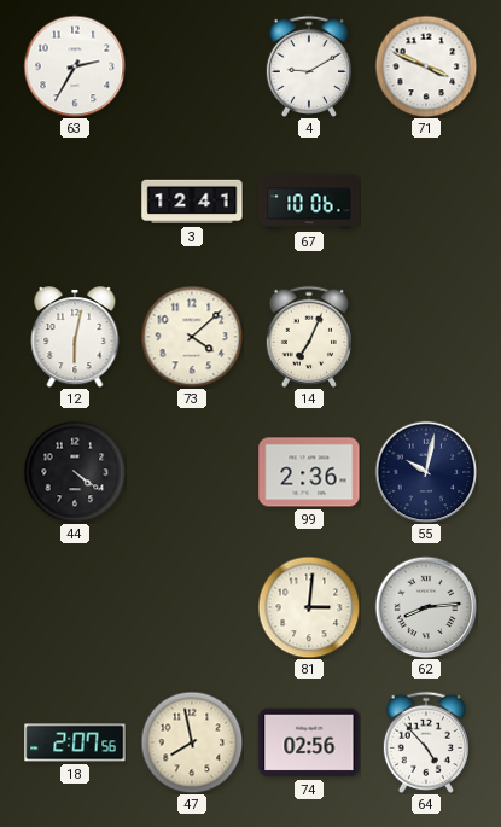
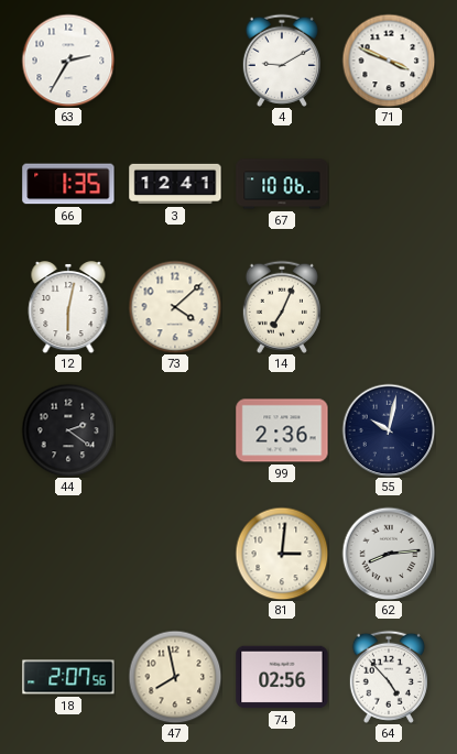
66: none -> 1:35 (68, 184)
44: 4:21 -> 2:21 (68, 430)
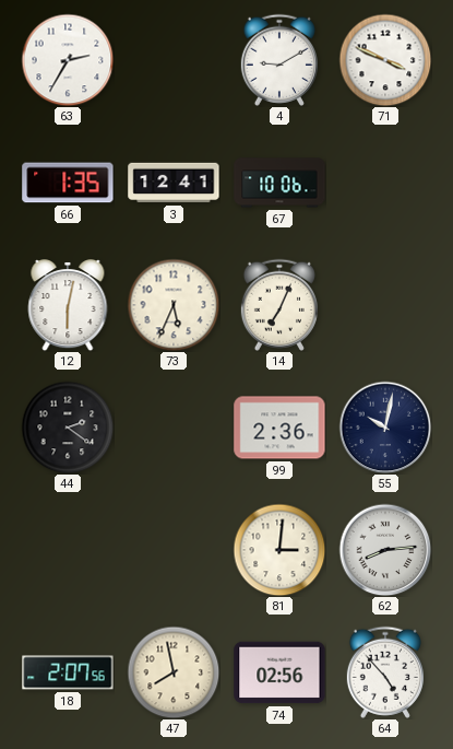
73: 4:08 -> 5:34 (174, 305)
